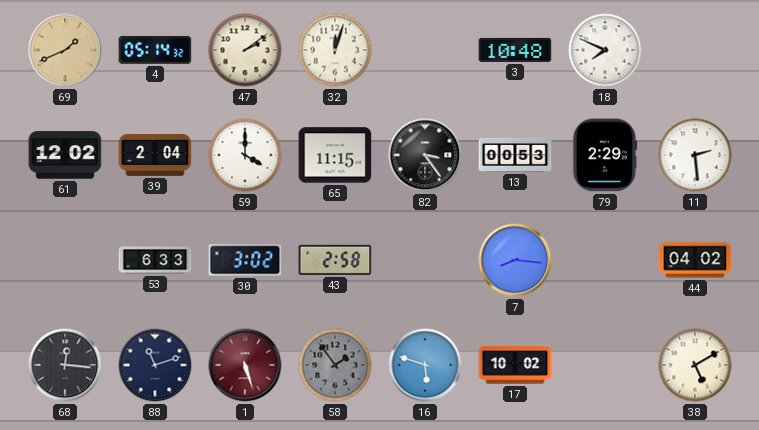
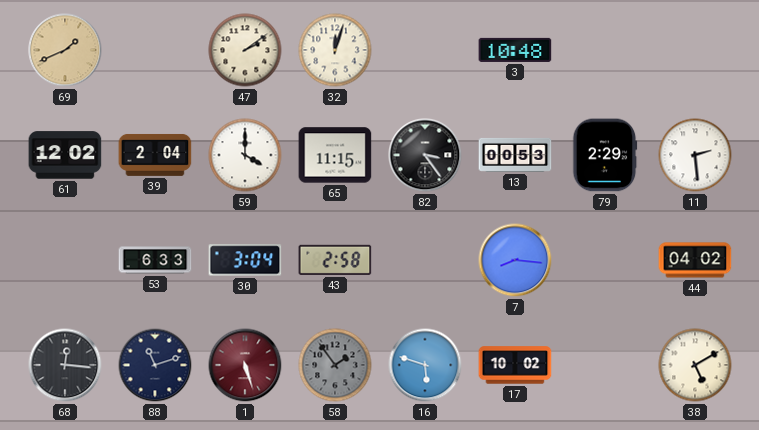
4: 05:14 -> none (155, 50)
18: 7:49 -> none (605, 50)
30: 3:02 -> 3:04 (245, 260)
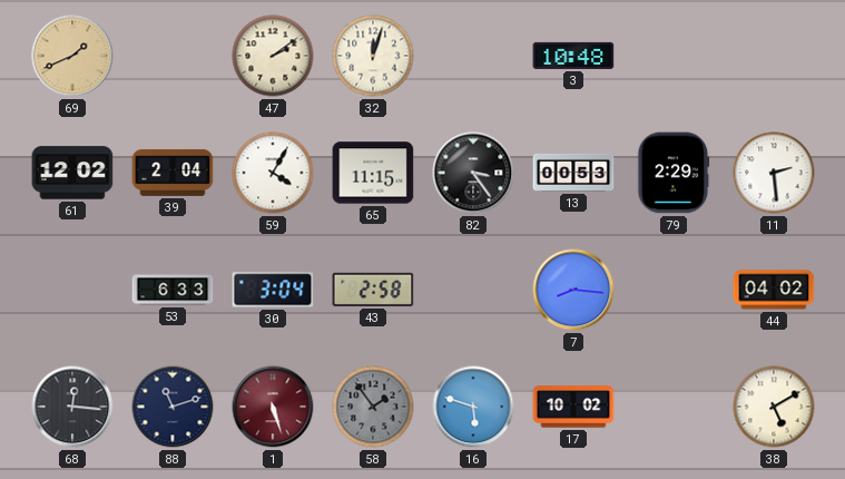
59: 4:00 -> 4:05 (273, 173)
